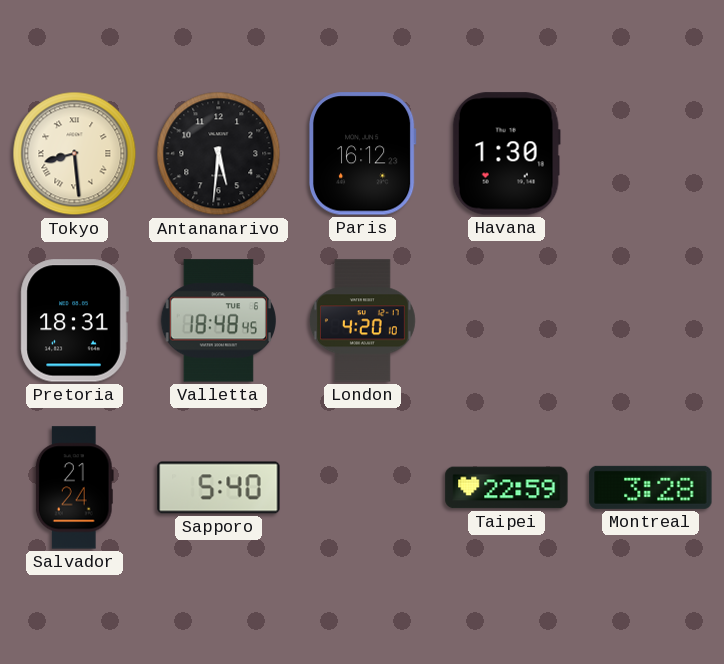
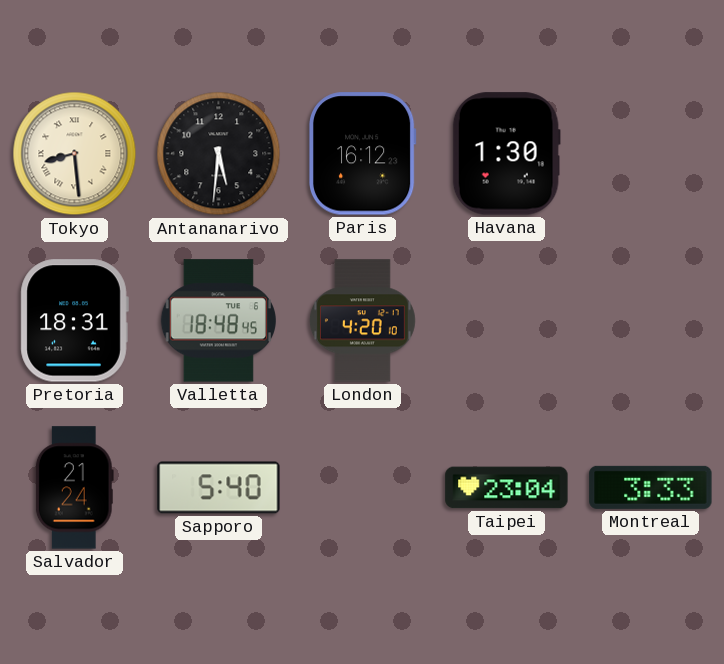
Taipei: 22:59 -> 23:04 (507, 488)
Montreal: 3:28 -> 3:33 (651, 487)
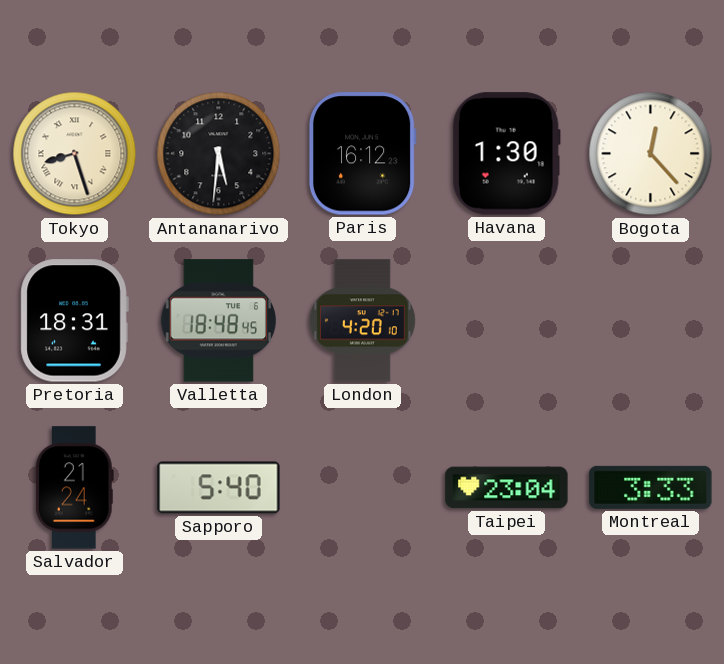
Tokyo: 8:29 -> 8:27 (75, 154)
Bogota: none -> 12:23 (651, 154)
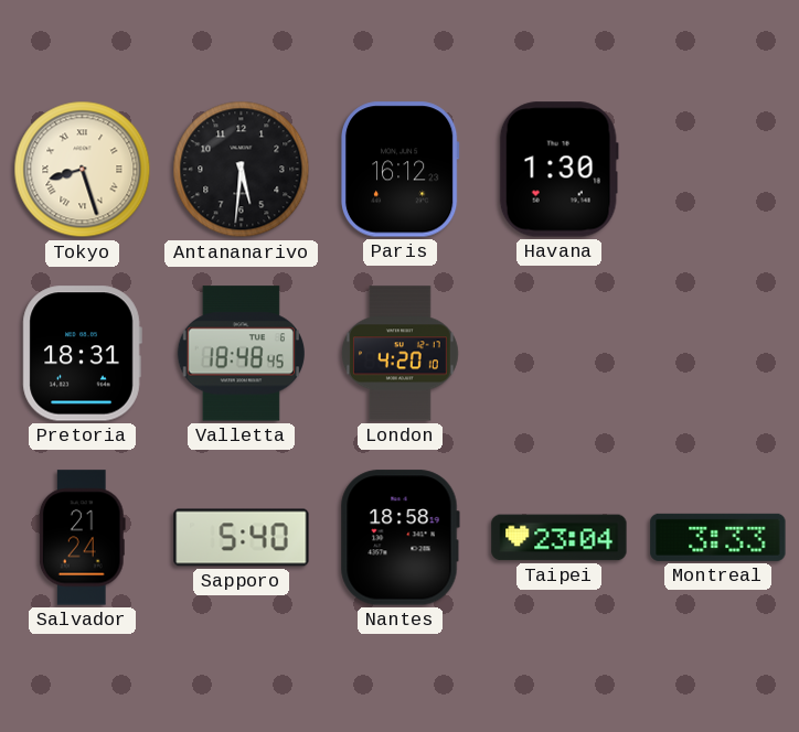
Bogota: 12:23 -> none (651, 154)
Nantes: none -> 18:58 (399, 538)
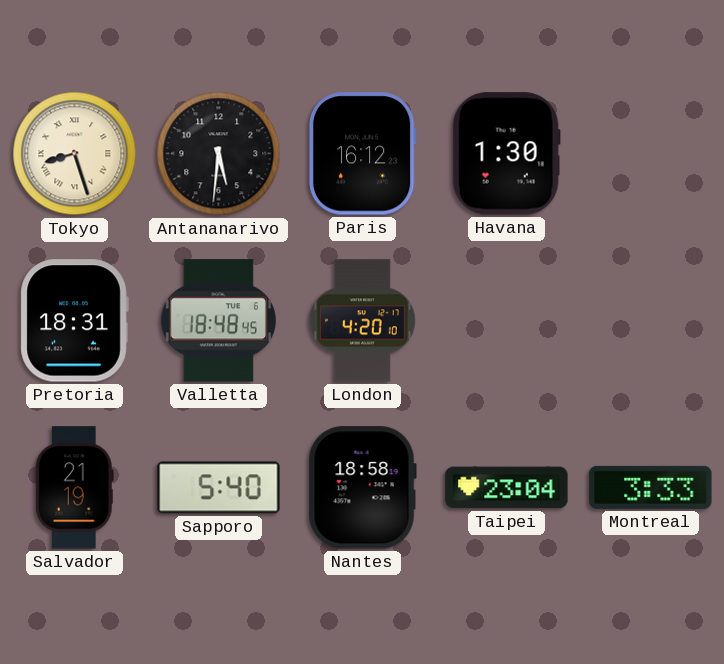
Salvador: 21:24 -> 21:19 (74, 488)
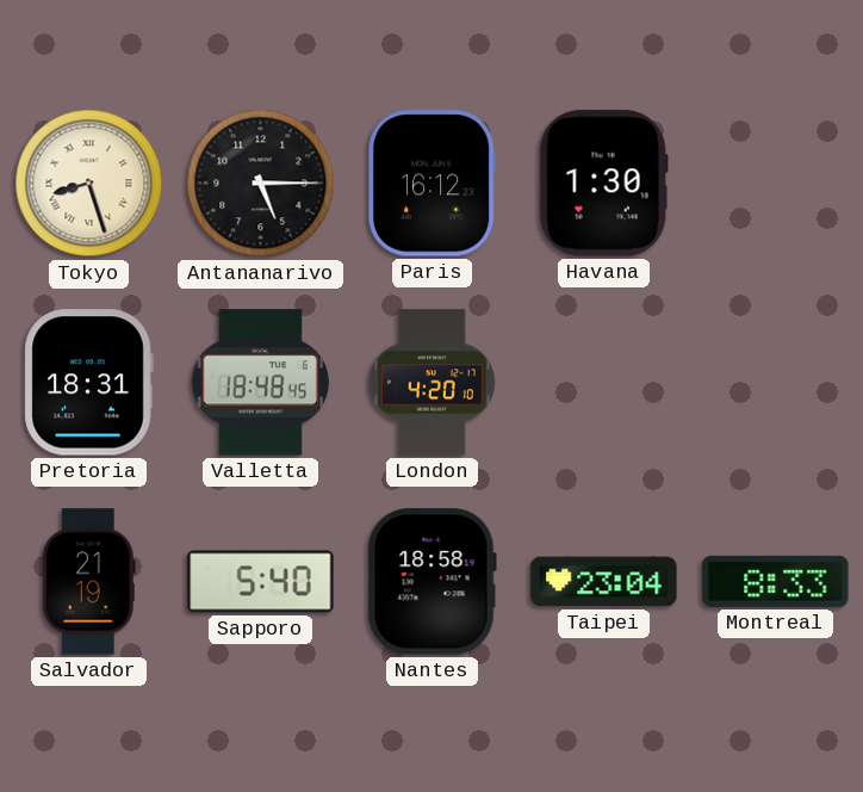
Antananarivo: 5:31 -> 5:15 (261, 184)
Montreal: 3:33 -> 8:33 (776, 581)
